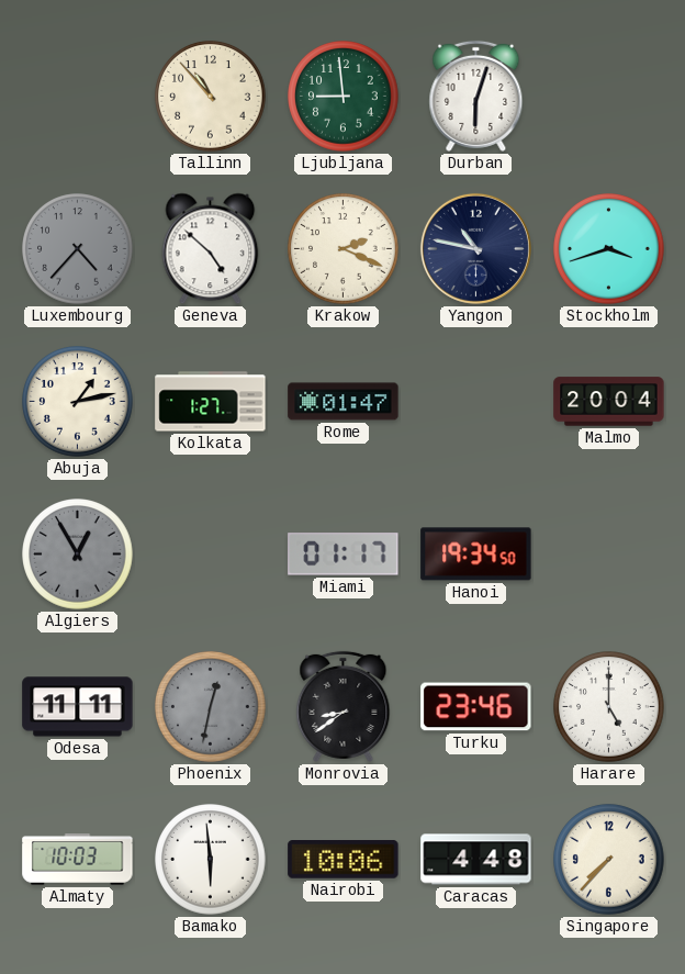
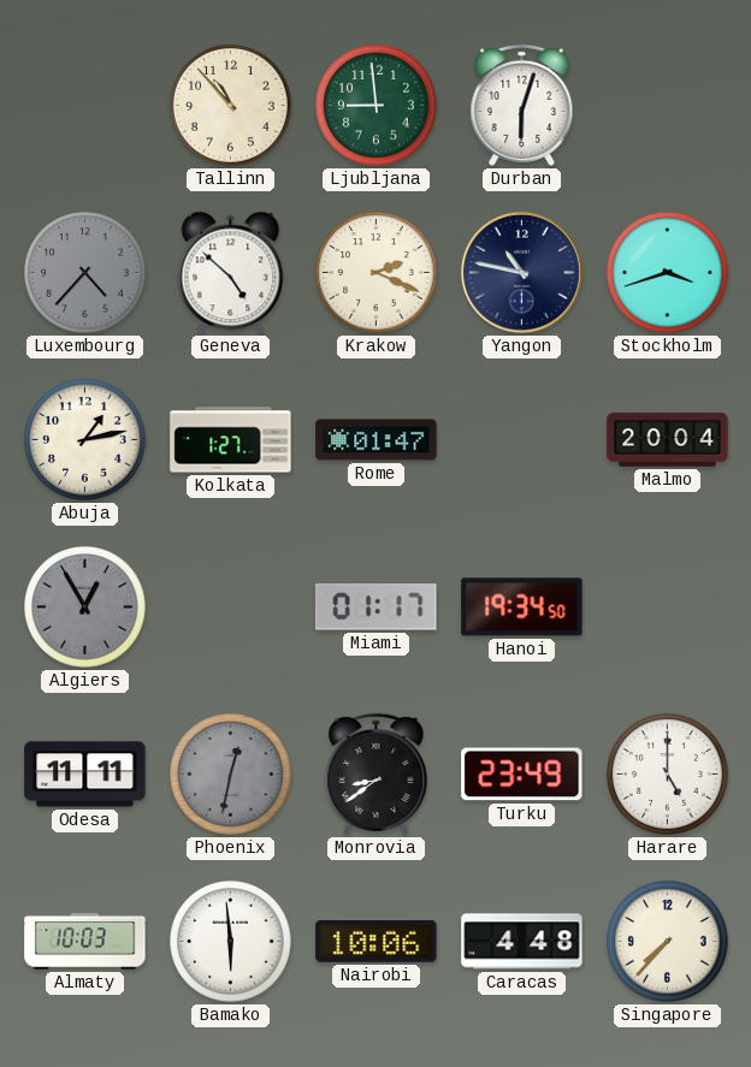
Turku: 23:46 -> 23:49 (522, 775)
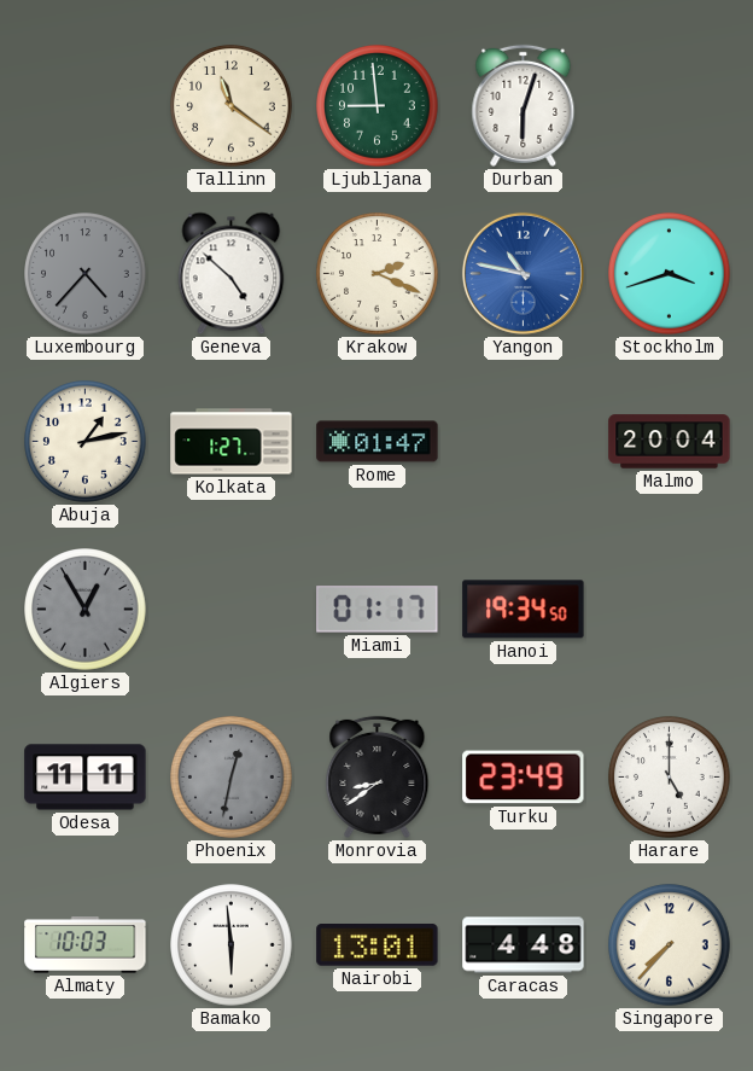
Tallinn: 10:53 -> 11:21 (232, 106)
Yangon dial: navy -> blue (523, 273)
Nairobi: 10:06 -> 13:01 (378, 945)
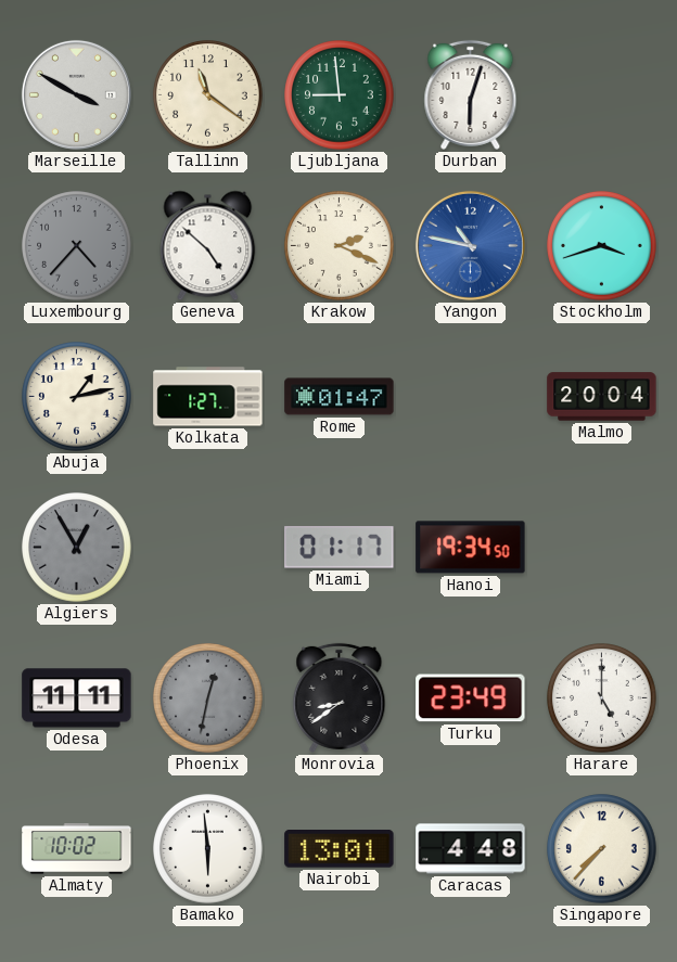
Marseille: none -> 3:50 (76, 94)
Almaty: 10:03 -> 10:02 (77, 849)
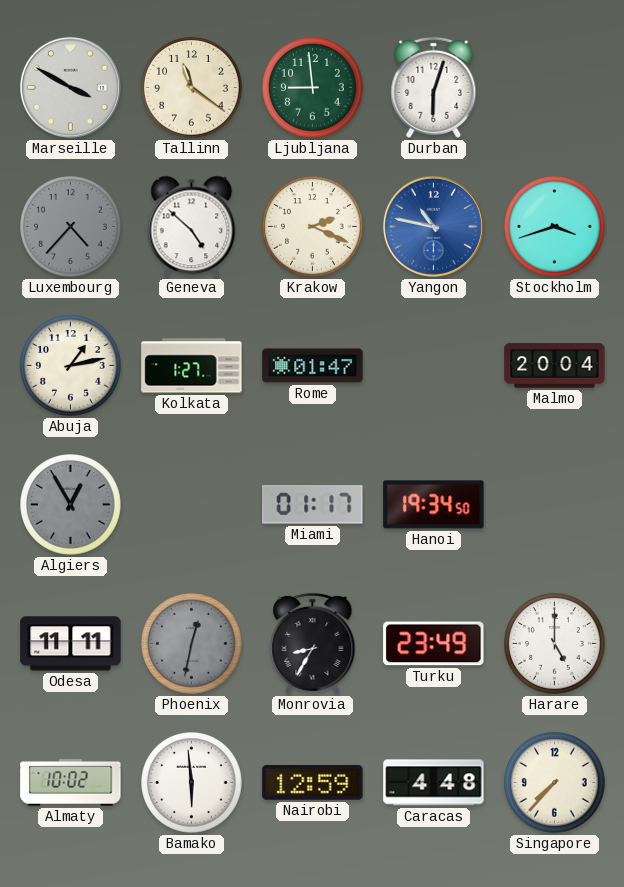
Monrovia: 8:39 -> 8:35 (313, 643)
Nairobi: 13:01 -> 12:59 (313, 783)
